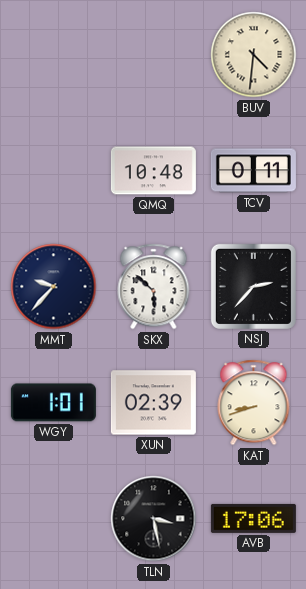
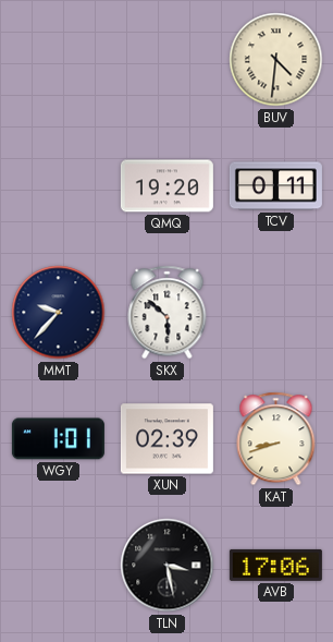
QMQ: 10:48 -> 19:20 (166, 186)
NSJ: 2:37 -> none (253, 286)
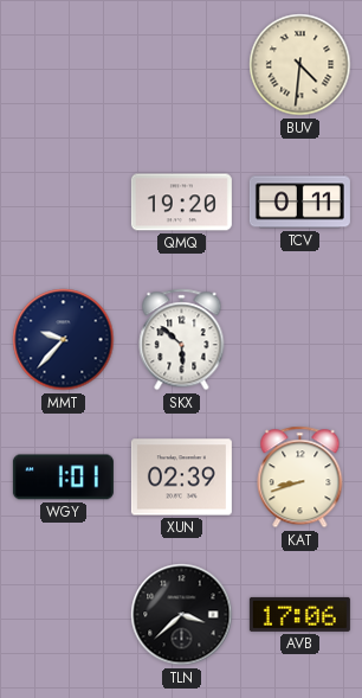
TLN: 3:28 -> 3:38 (182, 615)
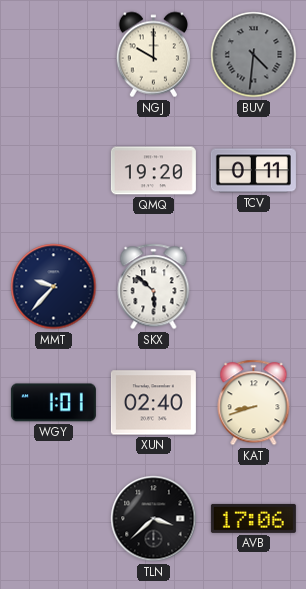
NGJ: none -> 10:00 (153, 55)
BUV dial: cream -> grey (254, 55)
XUN: 02:39 -> 02:40 (153, 403)
